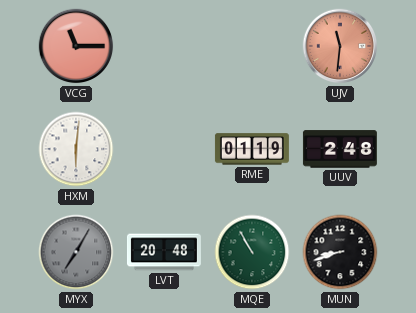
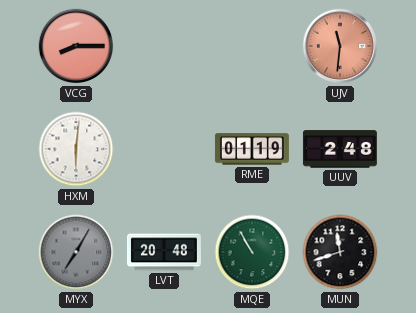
VCG: 11:15 -> 8:15 (76, 46)
MUN: 8:42 -> 11:42 (340, 252)
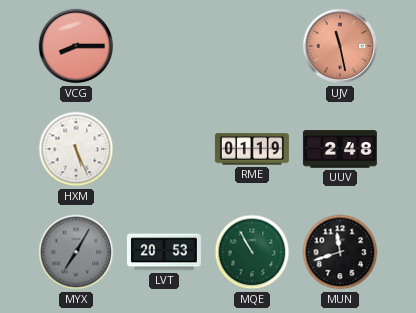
UJV: 11:31 -> 11:28 (340, 46)
HXM: 6:01 -> 5:26 (76, 149)
LVT: 20:48 -> 20:53 (164, 252)
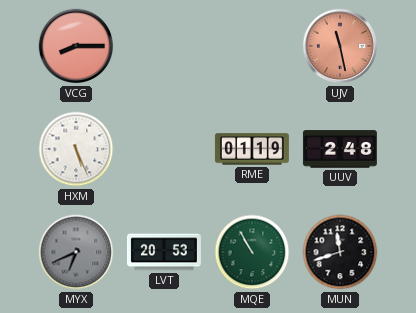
MYX: 7:05 -> 6:41 (76, 252)
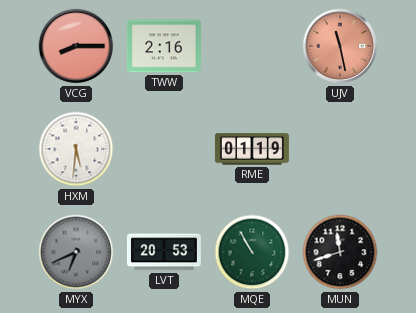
TWW: none -> 2:16 (164, 46)
HXM: 5:26 -> 5:31 (76, 149)
UUV: 2:48 -> none (340, 149)
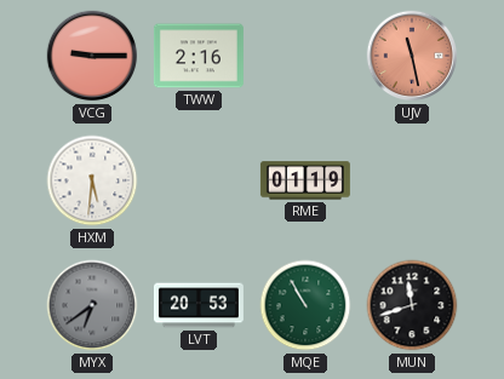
VCG: 8:15 -> 9:15 (92, 56)
MYX: 6:41 -> 6:39 (92, 305)
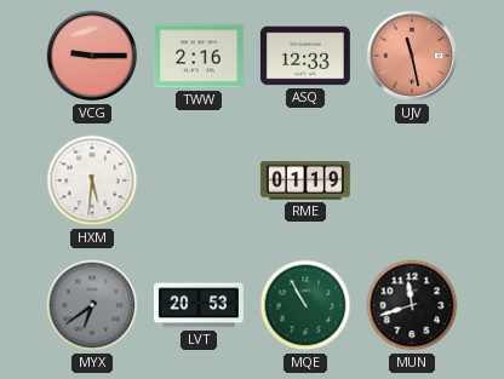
ASQ: none -> 12:33 (305, 56)
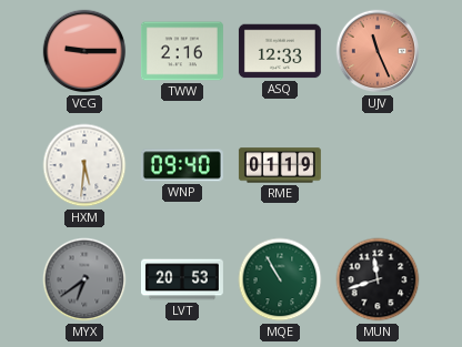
UJV: 11:28 -> 11:26 (378, 51)
WNP: none -> 09:40 (182, 165)
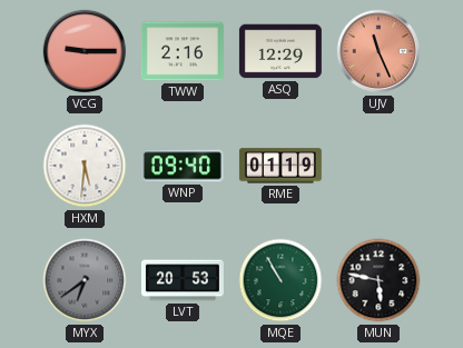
ASQ: 12:33 -> 12:29 (280, 51)
MUN: 11:42 -> 5:47 (378, 280)
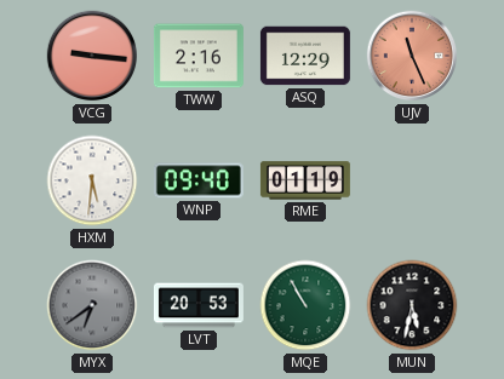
VCG: 9:15 -> 9:16 (92, 56)
MUN: 5:47 -> 5:32 (412, 305)
